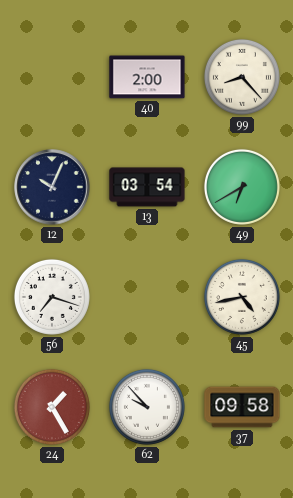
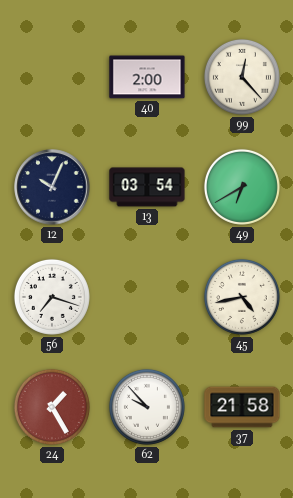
99: 8:23 -> 12:23 (242, 77)
37: 09:58 -> 21:58 (242, 407)
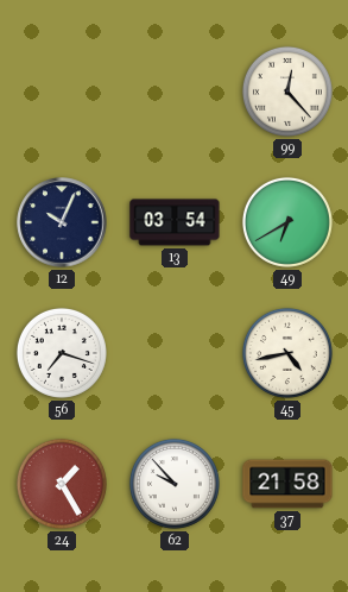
40: 2:00 -> none (147, 77)
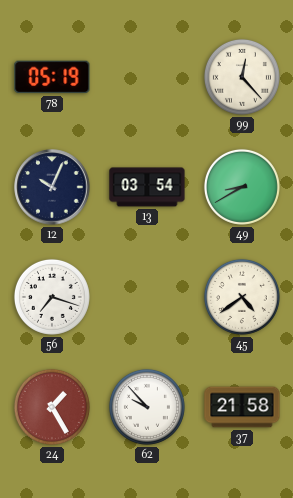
78: none -> 05:19 (52, 77)
49: 6:40 -> 8:40 (242, 187)
45: 4:43 -> 4:39 (242, 297)
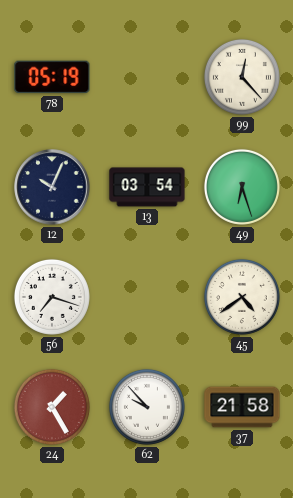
49: 8:40 -> 6:27 (242, 187)
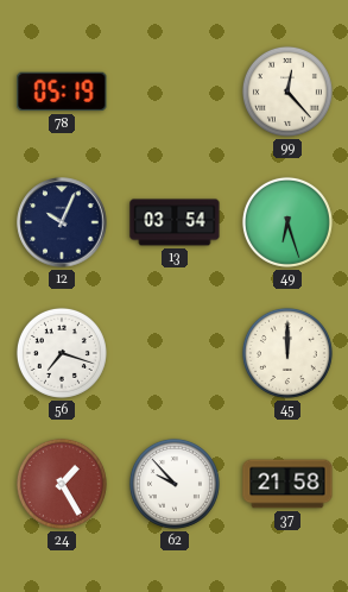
45: 4:39 -> 12:00 (287, 353)
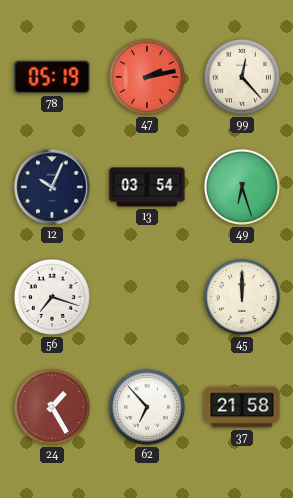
47: none -> 2:13 (147, 77)
62: 9:53 -> 6:53 (147, 407)
